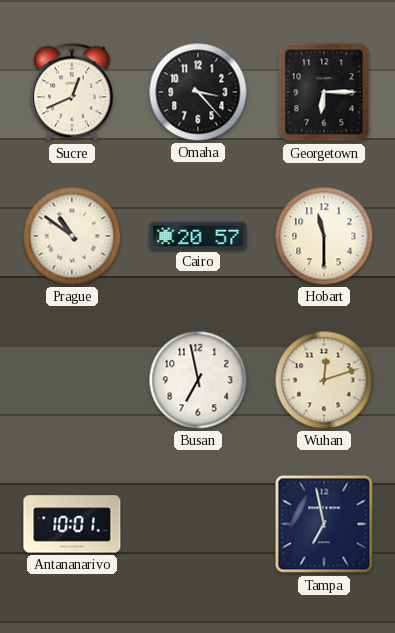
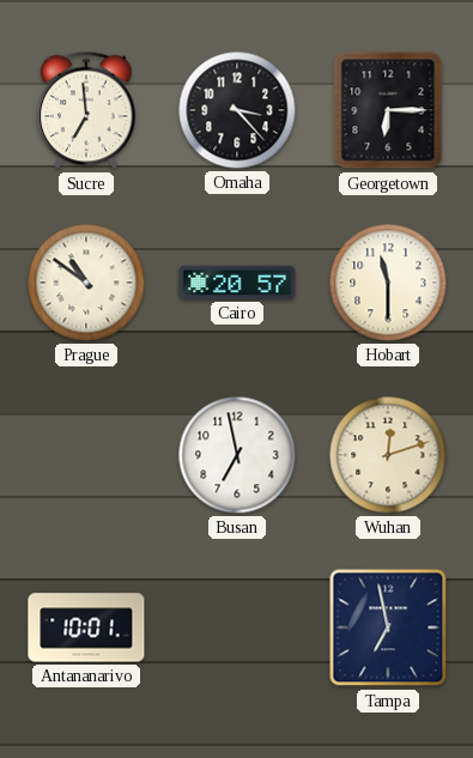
Sucre: 12:41 -> 6:59 (86, 110)
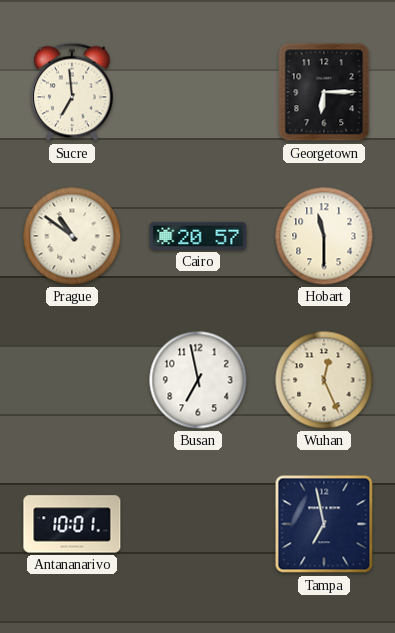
Omaha: 3:23 -> none (237, 110)
Wuhan: 12:12 -> 12:26 (324, 380)
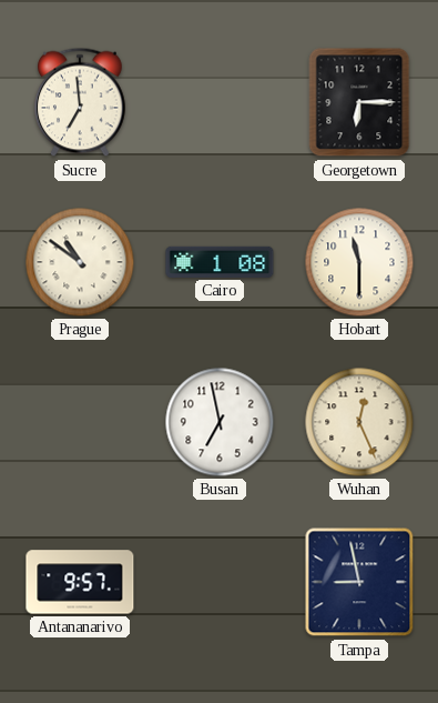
Cairo: 20:57 -> 1:08 (220, 262)
Antananarivo: 10:01 -> 9:57 (80, 582)
Tampa: 6:58 -> 8:58 (359, 582)
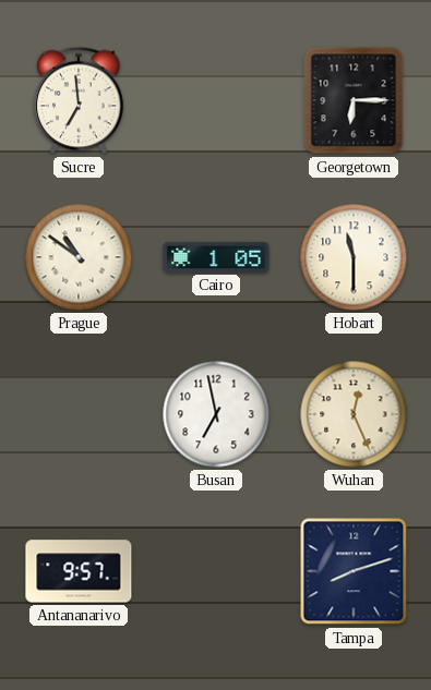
Cairo: 1:08 -> 1:05 (216, 257)
Tampa: 8:58 -> 8:12 (354, 571)
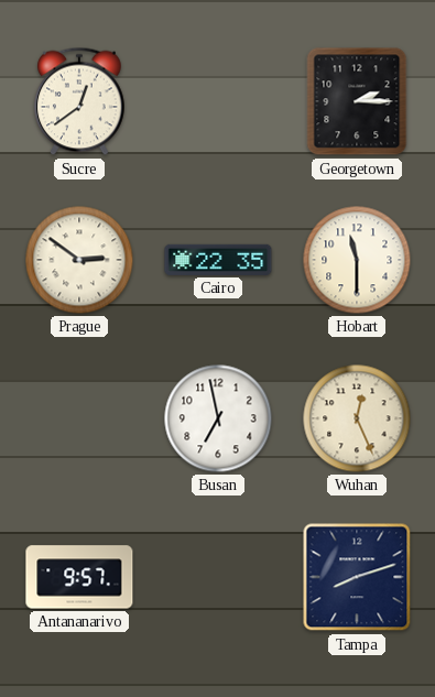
Sucre: 6:59 -> 12:39 (79, 101)
Georgetown: 6:15 -> 2:15 (357, 101)
Prague: 10:51 -> 2:51 (79, 260)
Cairo: 1:05 -> 22:35 (218, 260)
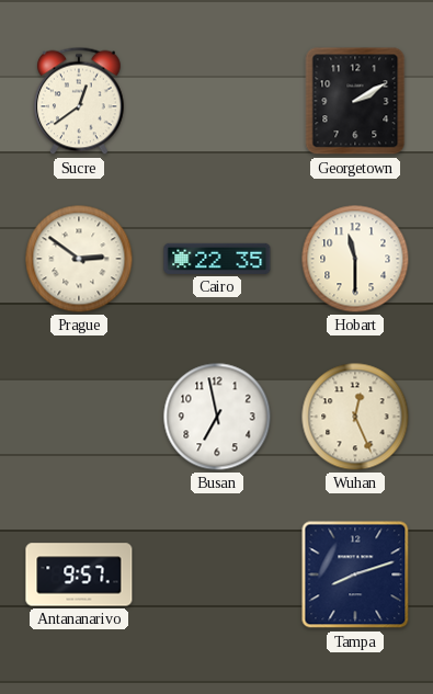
Georgetown: 2:15 -> 2:10 (355, 101)
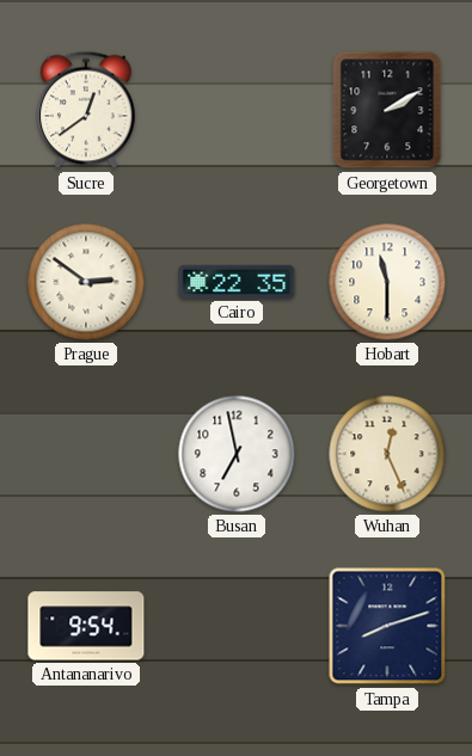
Antananarivo: 9:57 -> 9:54 (86, 626)
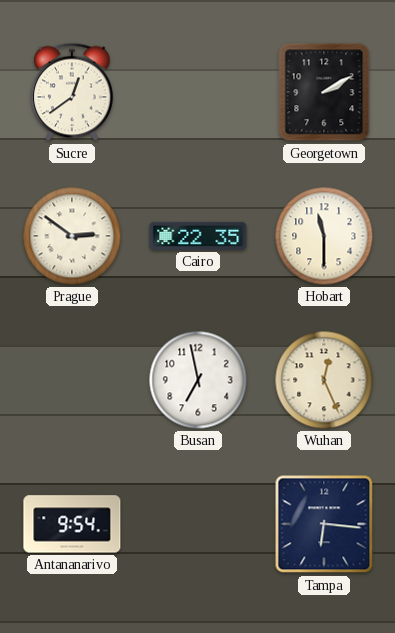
Tampa: 8:12 -> 6:16 (324, 524)
